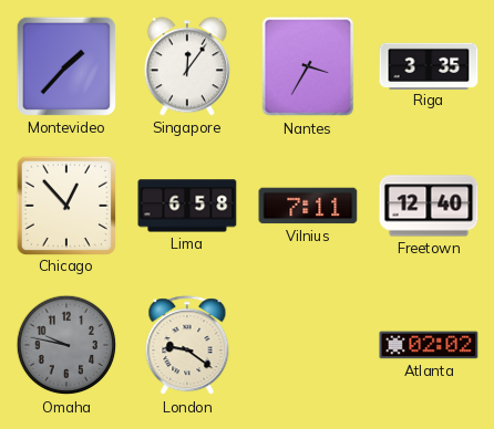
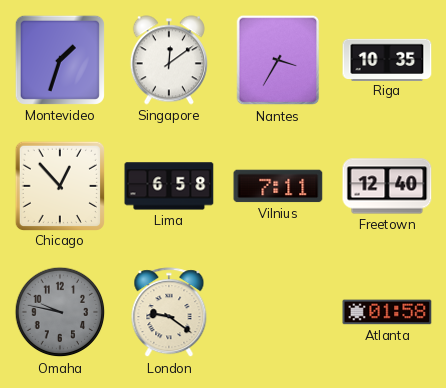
Montevideo: 1:37 -> 1:33 (60, 60)
Singapore: 12:06 -> 12:09 (169, 60)
Riga: 3:35 -> 10:35 (387, 59)
Atlanta: 02:02 -> 01:58 (387, 312)
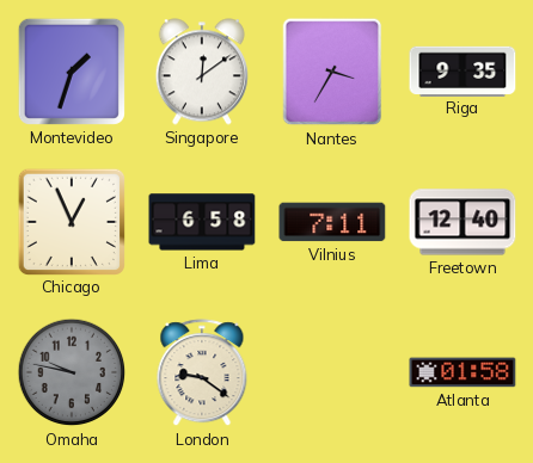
Riga: 10:35 -> 9:35 (462, 70)
Chicago: 12:53 -> 12:56 (71, 221)
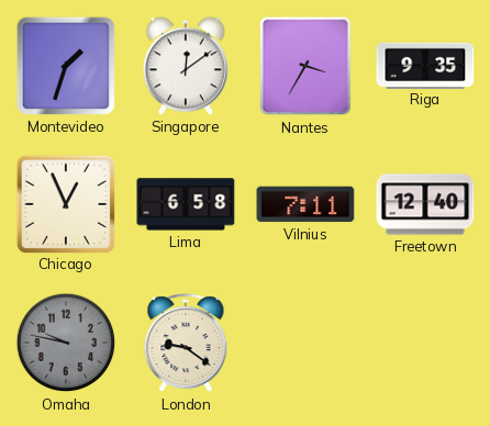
Atlanta: 01:58 -> none (462, 372)
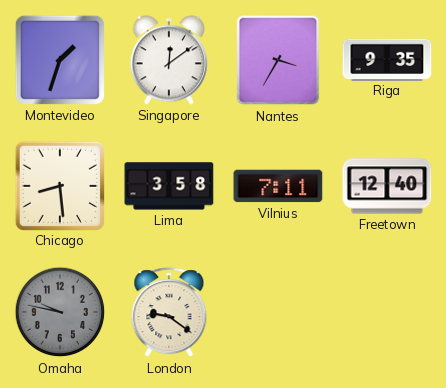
Chicago: 12:56 -> 8:29 (59, 185)
Lima: 6:58 -> 3:58 (169, 186)
